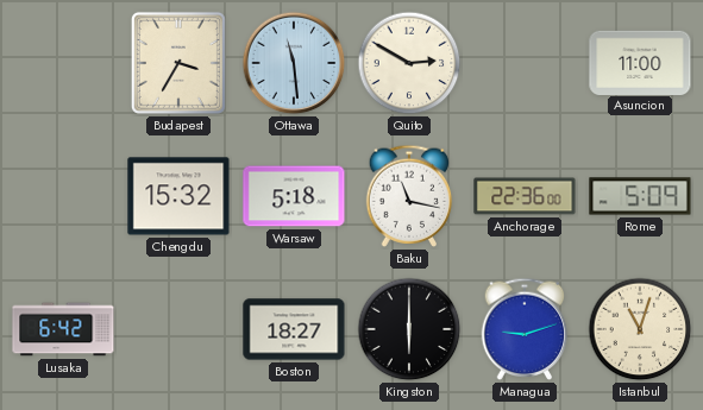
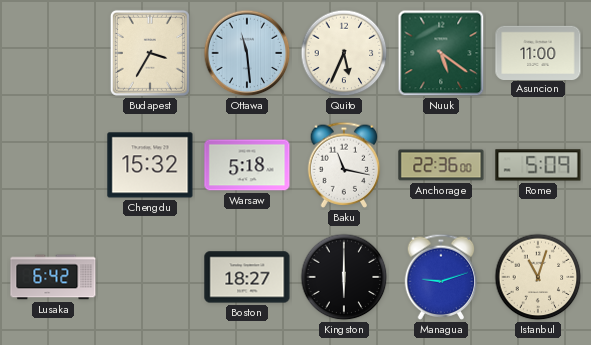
Quito: 2:50 -> 5:34 (344, 53)
Nuuk: none -> 5:21 (441, 53)
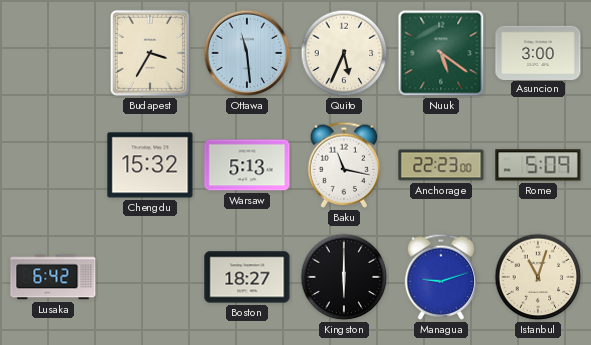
Asuncion: 11:00 -> 3:00 (538, 52)
Warsaw: 5:18 -> 5:13 (247, 165)
Anchorage: 22:36 -> 22:23 (441, 165)
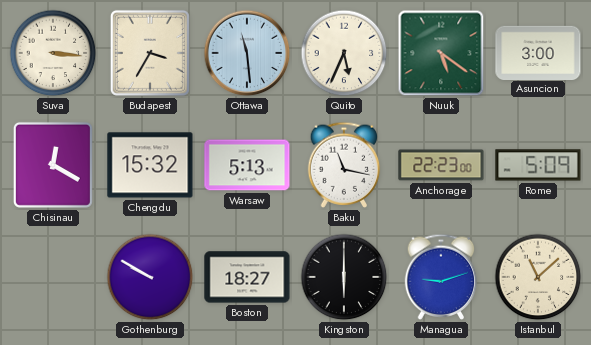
Suva: none -> 3:16 (53, 53)
Chisinau: none -> 12:20 (53, 165)
Lusaka: 6:42 -> none (53, 277)
Gothenburg: none -> 9:50 (150, 277)
Istanbul: 11:03 -> 11:08 (538, 277)
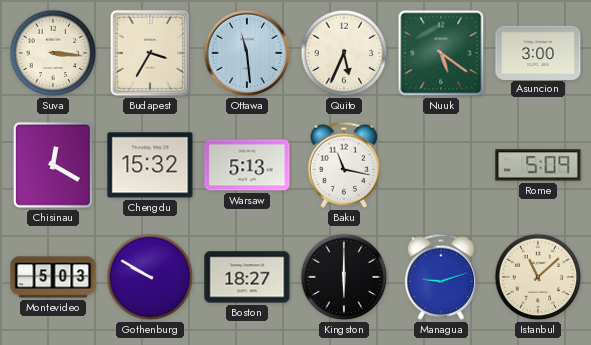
Anchorage: 22:23 -> none (441, 165)
Montevideo: none -> 5:03 (53, 277)
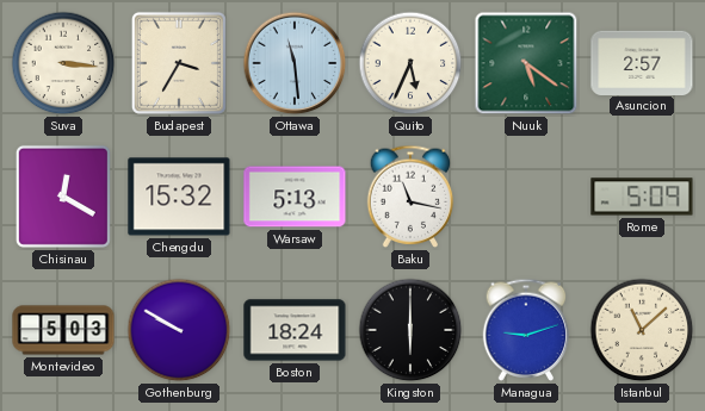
Asuncion: 3:00 -> 2:57 (642, 62)
Boston: 18:27 -> 18:24 (295, 330)
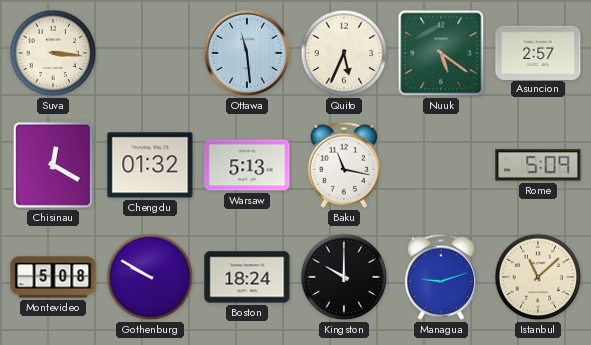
Budapest: 3:35 -> none (179, 63)
Chengdu: 15:32 -> 01:32 (150, 165)
Montevideo: 5:03 -> 5:08 (53, 277)
Kingston: 6:00 -> 10:00 (344, 277)
